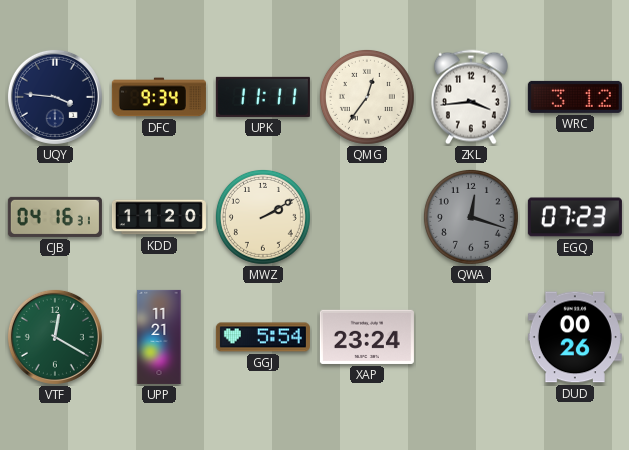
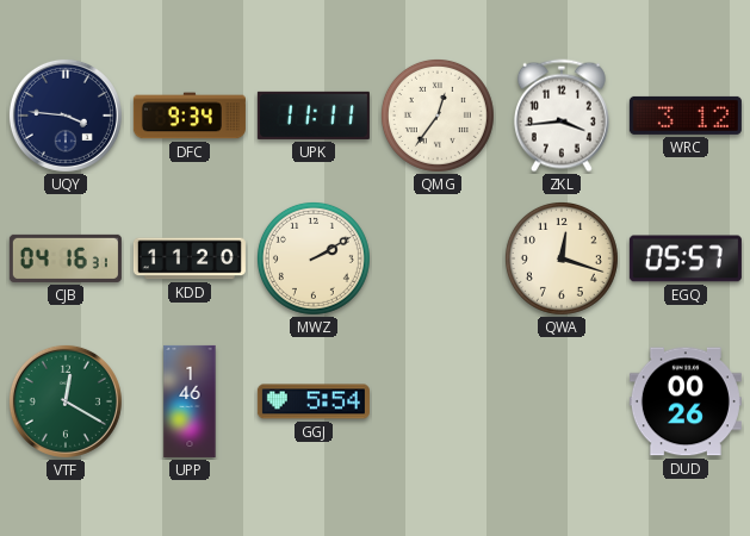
QWA dial: grey -> cream (562, 258)
EGQ: 07:23 -> 05:57 (686, 258)
UPP: 11:21 -> 1:46 (190, 401)
XAP: 23:24 -> none (367, 337)
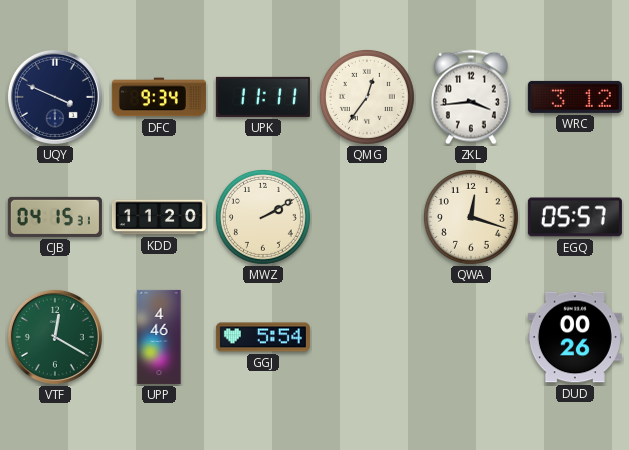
UQY: 3:46 -> 3:49 (55, 97)
CJB: 04:16 -> 04:15 (55, 217)
UPP: 1:46 -> 4:46 (159, 337)
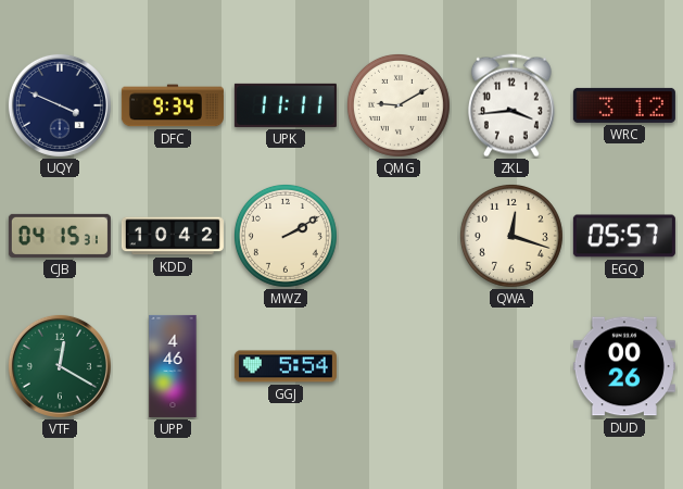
QMG: 12:36 -> 9:10 (399, 105)
KDD: 11:20 -> 10:42 (173, 236)
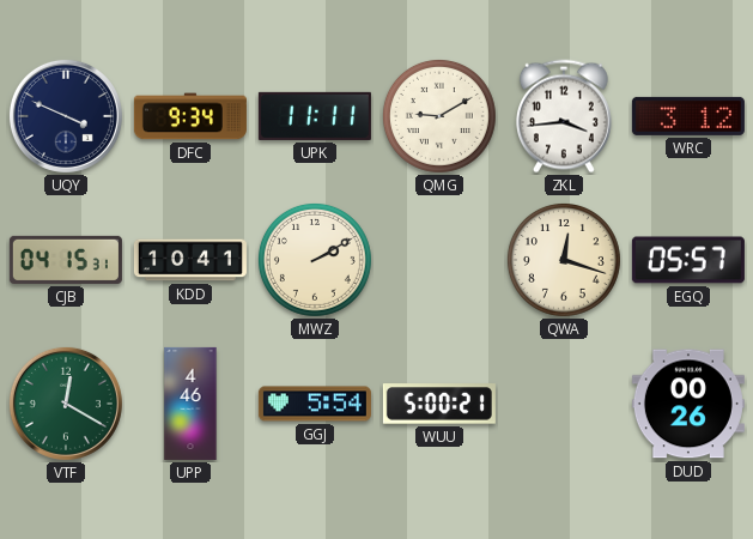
KDD: 10:42 -> 10:41 (190, 260)
WUU: none -> 5:00 (439, 404)
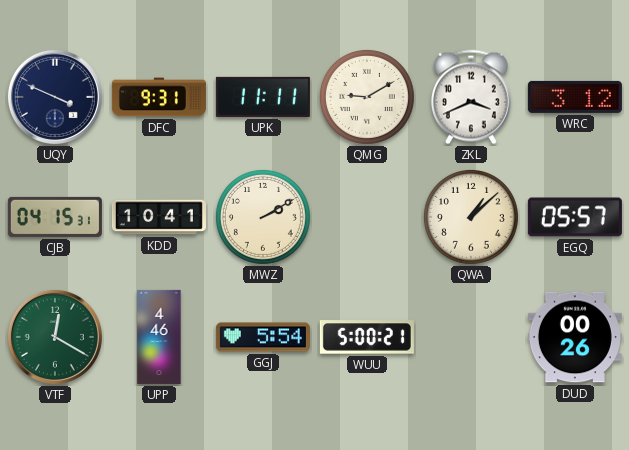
DFC: 9:34 -> 9:31 (159, 97)
ZKL: 3:44 -> 3:41 (471, 97)
QWA: 12:18 -> 1:08 (471, 217)
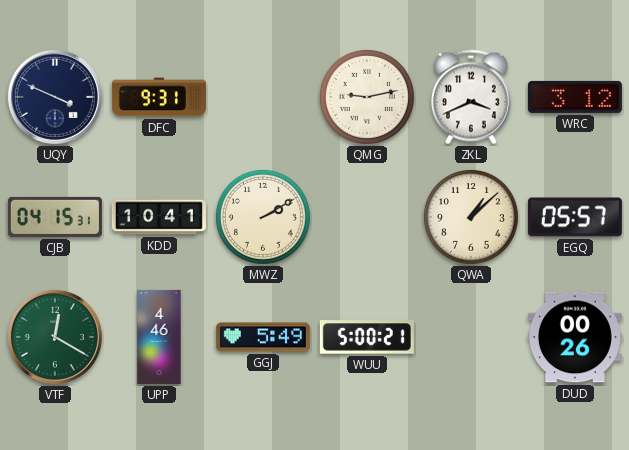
UPK: 11:11 -> none (263, 97)
QMG: 9:10 -> 9:13 (367, 97)
GGJ: 5:54 -> 5:49 (263, 337)
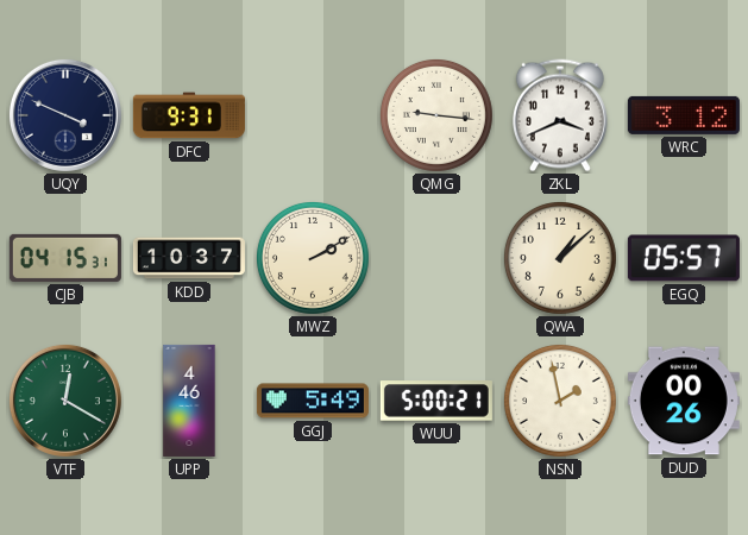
QMG: 9:13 -> 9:16 (436, 115)
KDD: 10:41 -> 10:37 (189, 258)
NSN: none -> 1:58 (560, 401)
